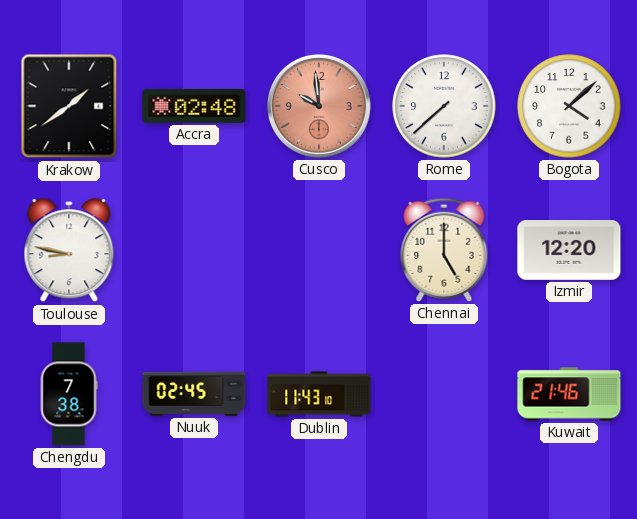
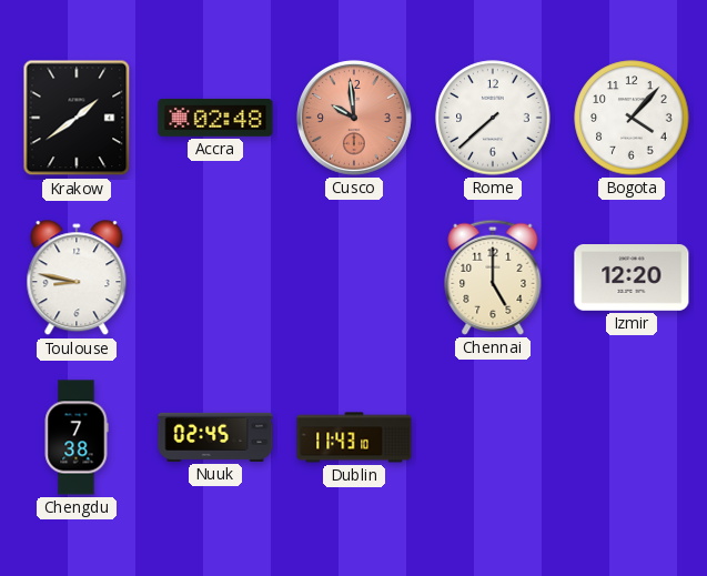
Bogota: 4:08 -> 4:07 (632, 118)
Kuwait: 21:46 -> none (569, 394)
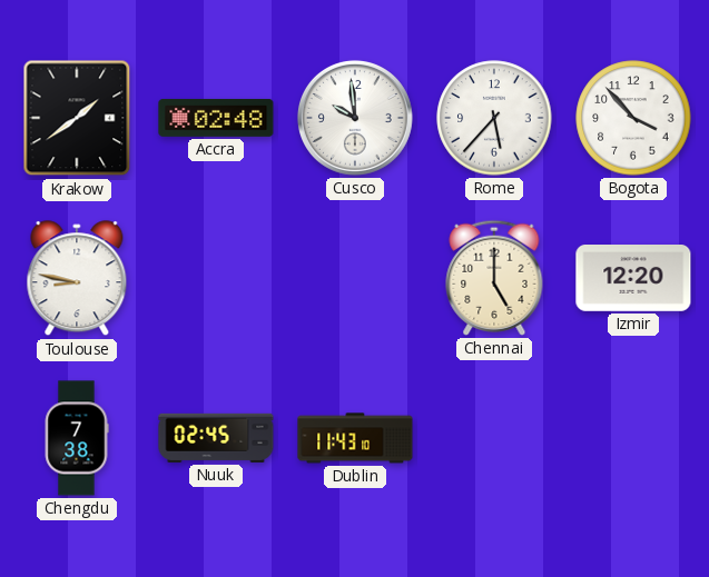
Cusco dial: salmon -> white (355, 118)
Rome: 7:38 -> 5:37 (494, 118)
Bogota: 4:07 -> 3:53 (633, 118)
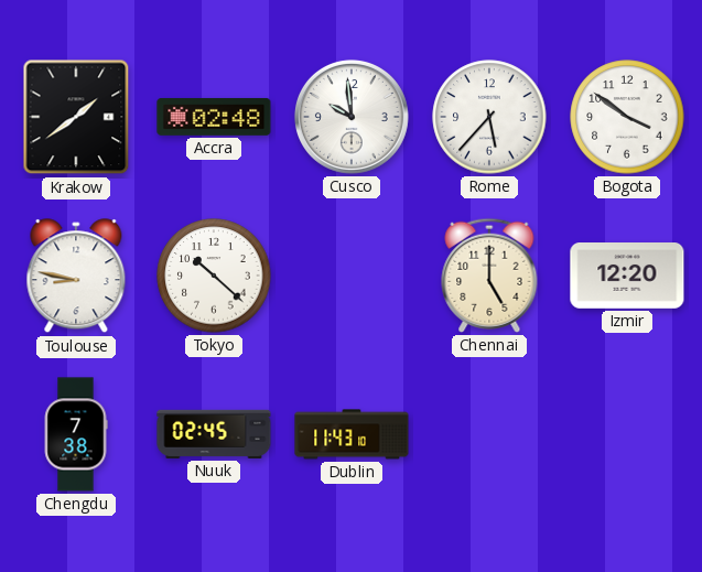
Bogota: 3:53 -> 3:51 (627, 117)
Tokyo: none -> 10:22 (214, 276)
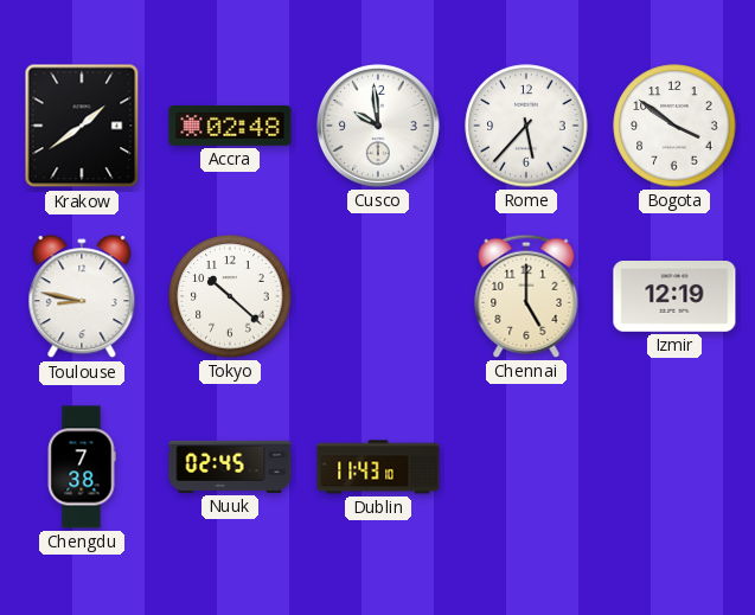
Izmir: 12:20 -> 12:19 (674, 297)
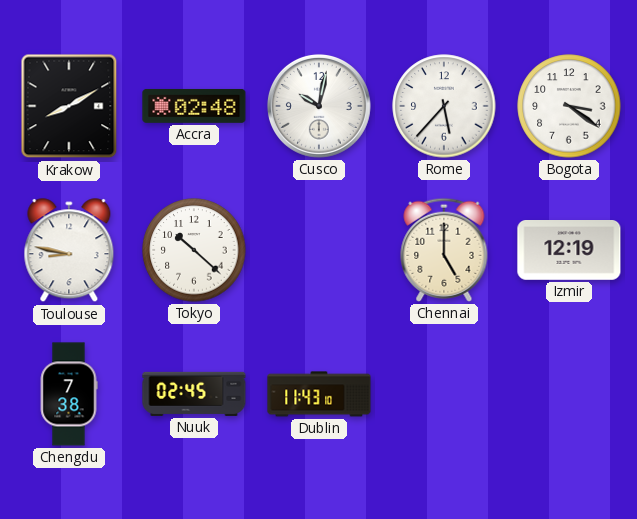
Krakow: 1:39 -> 8:10 (69, 106)
Cusco: 9:59 -> 10:02 (319, 106)
Bogota: 3:51 -> 3:21 (569, 106)
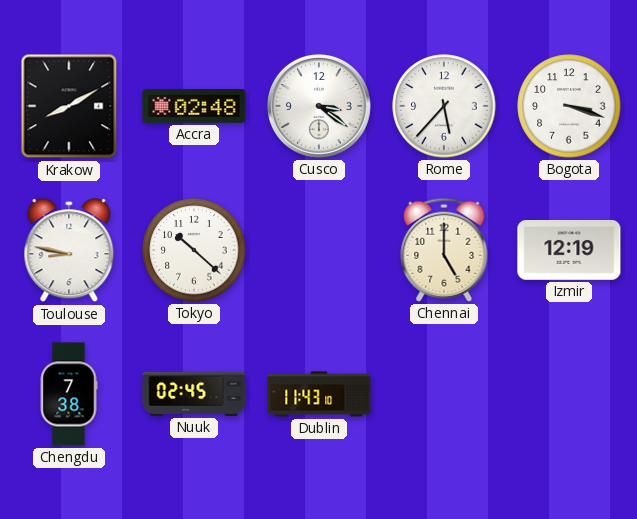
Cusco: 10:02 -> 3:21 (319, 106)
Bogota: 3:21 -> 3:18 (569, 106)
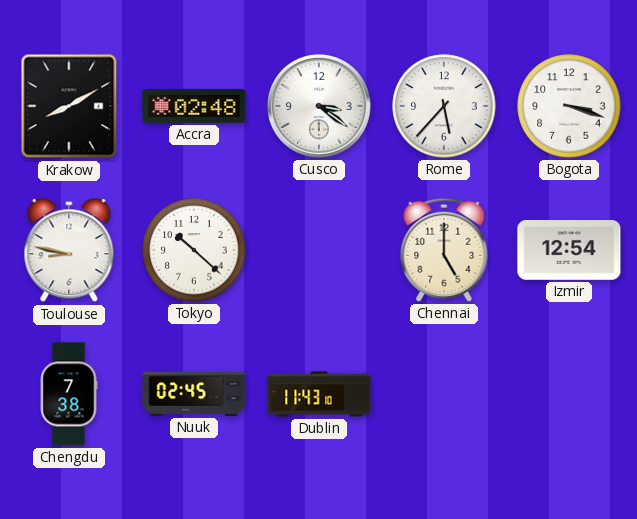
Izmir: 12:19 -> 12:54 (569, 251)
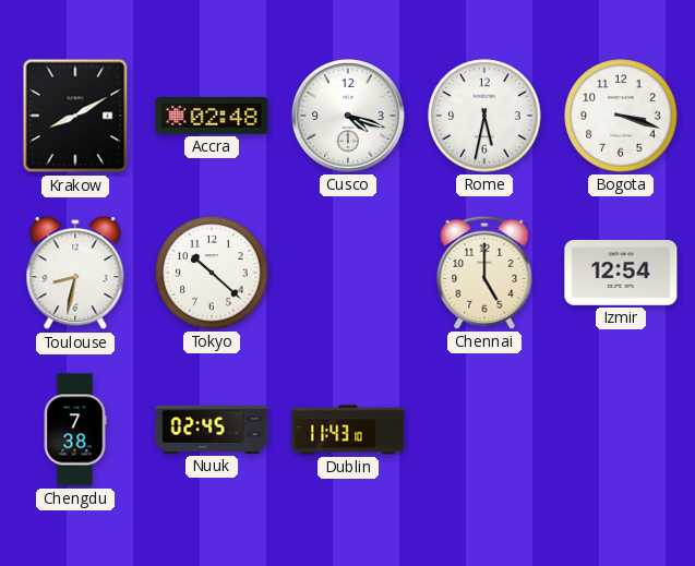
Cusco: 3:21 -> 4:18 (348, 116)
Rome: 5:37 -> 5:32 (484, 116)
Toulouse: 8:47 -> 8:32 (75, 274)
